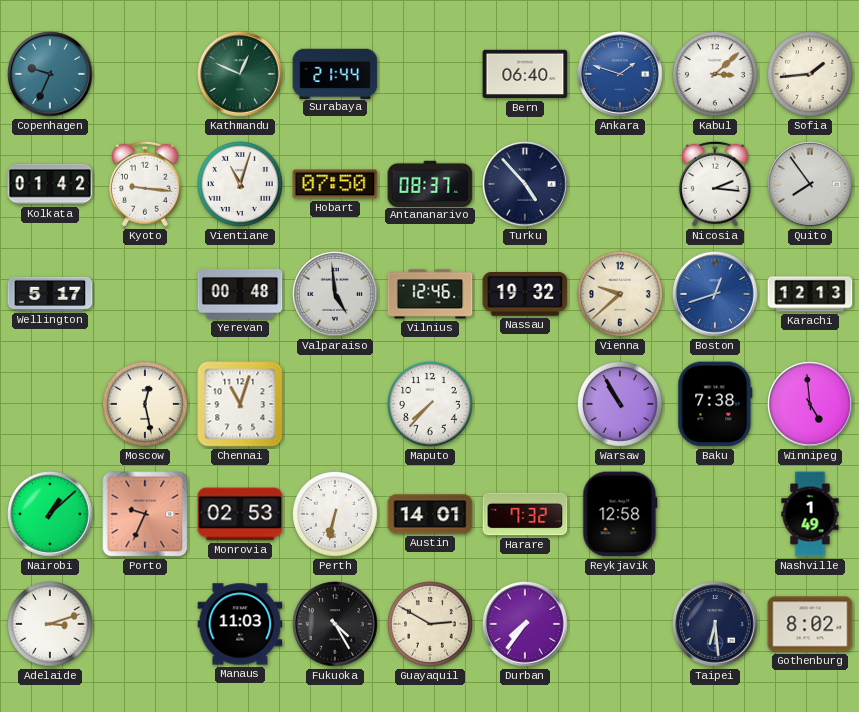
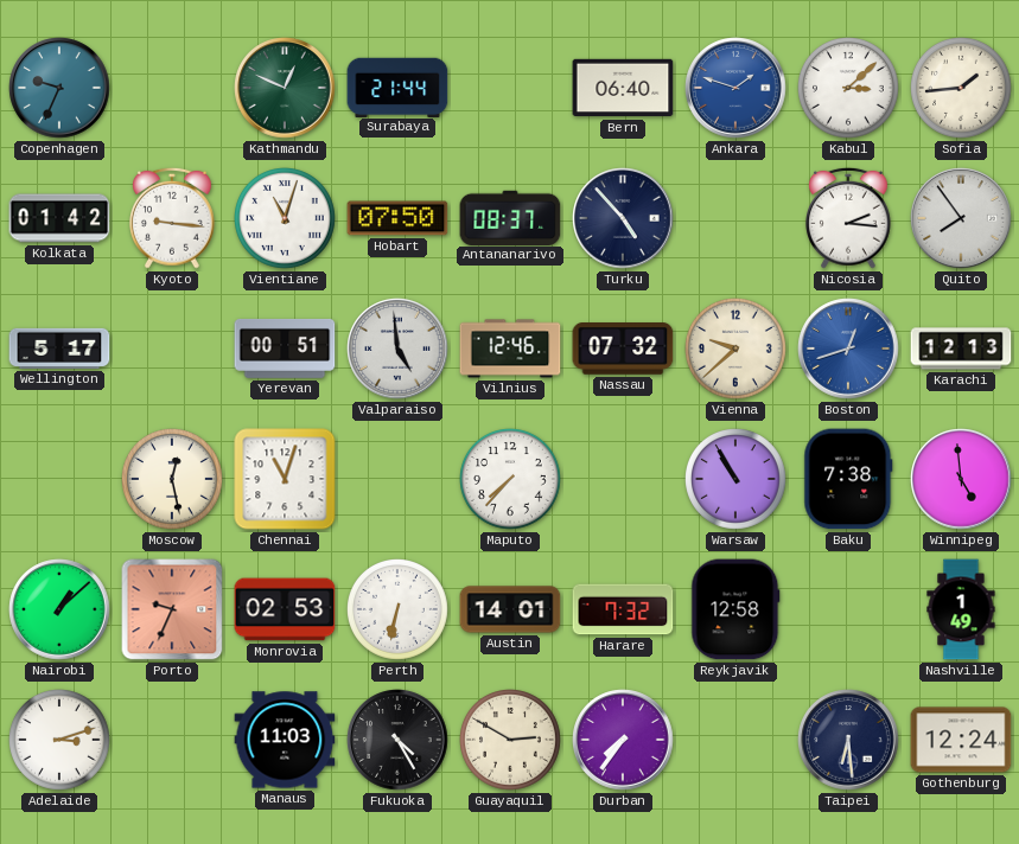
Yerevan: 00:48 -> 00:51 (285, 349)
Nassau: 19:32 -> 07:32 (623, 349)
Gothenburg: 8:02 -> 12:24 (961, 740)
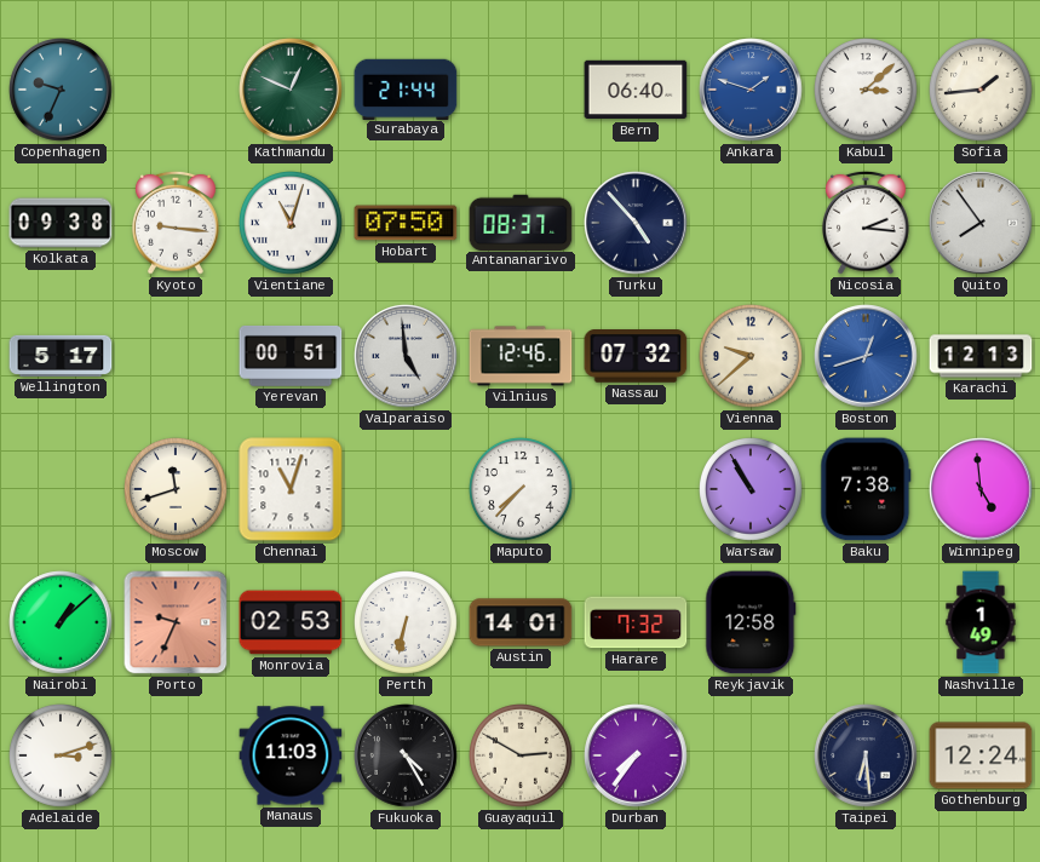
Kolkata: 01:42 -> 09:38 (61, 223)
Moscow: 12:28 -> 11:42 (177, 490)
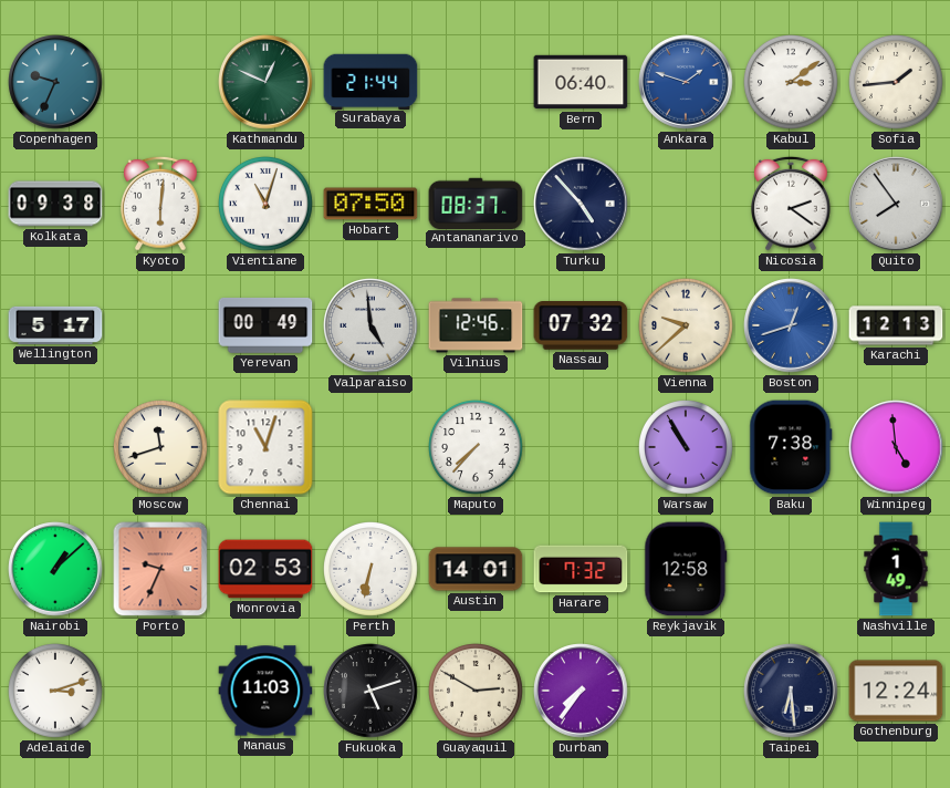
Kabul: 3:08 -> 3:09 (792, 83)
Kyoto: 9:16 -> 6:01 (161, 204)
Nicosia: 2:16 -> 2:21 (792, 204)
Yerevan: 00:51 -> 00:49 (265, 325)
Fukuoka: 4:25 -> 5:12 (370, 691)
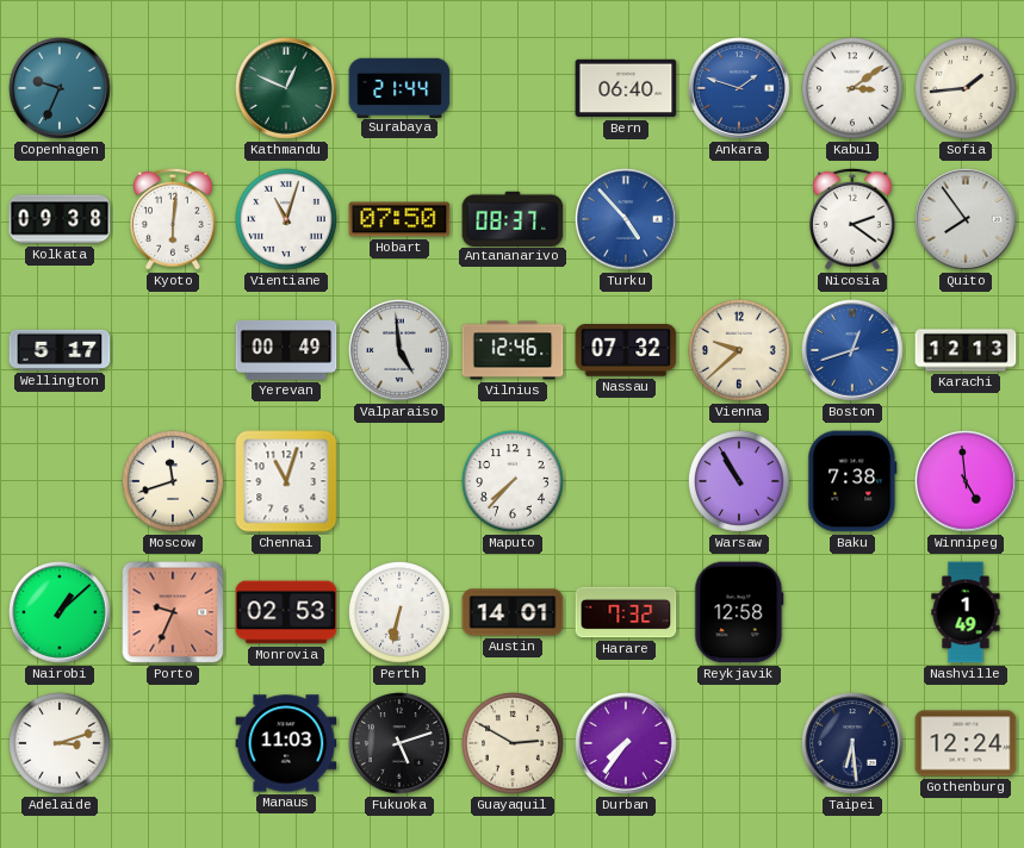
Turku dial: navy -> blue (626, 219)
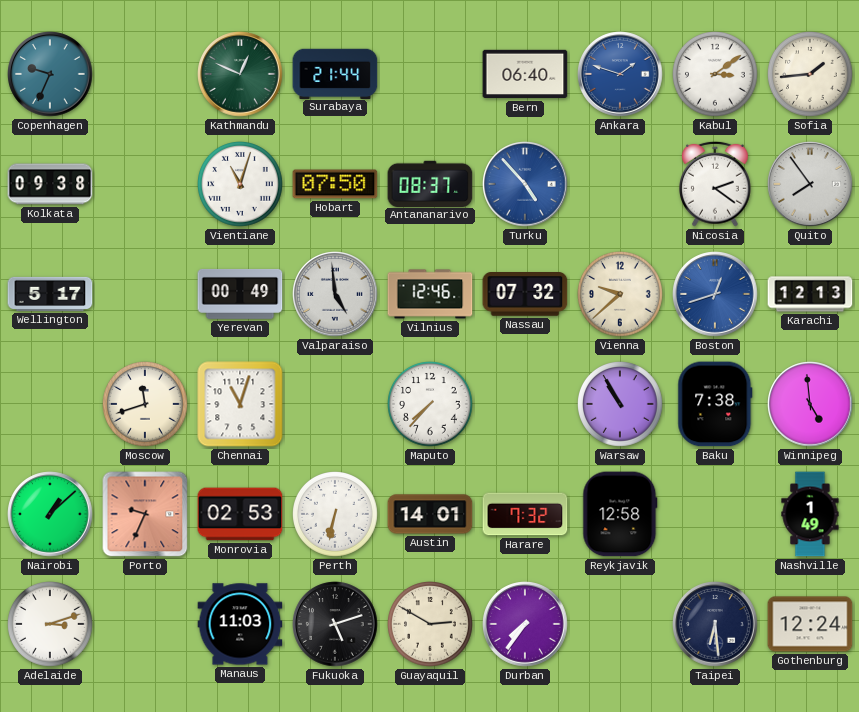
Kyoto: 6:01 -> none (174, 219)
